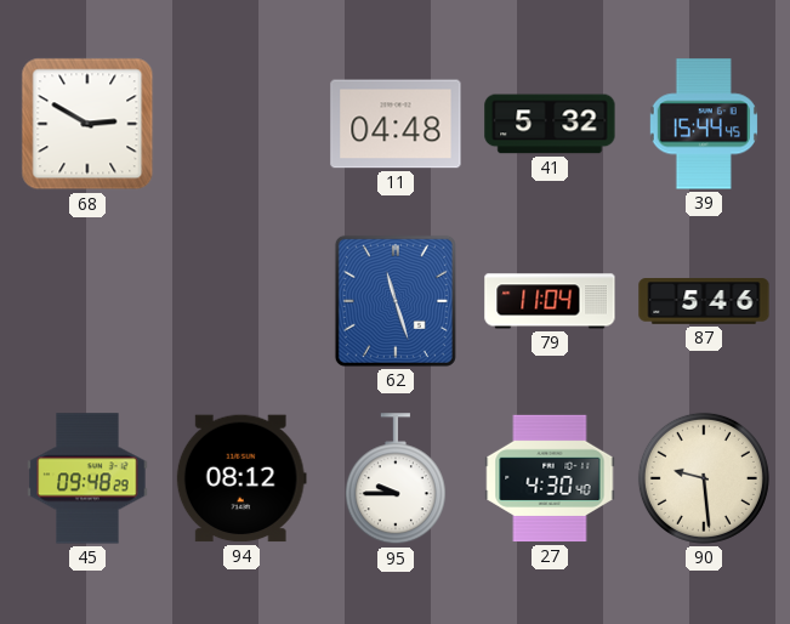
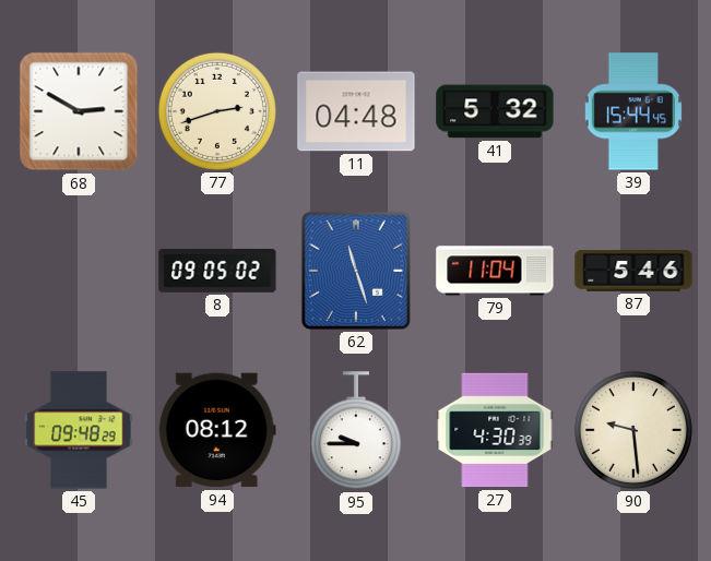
77: none -> 2:42 (217, 111)
8: none -> 09:05 (217, 271)
27: 4:30:40 -> 4:30:39 (495, 430)
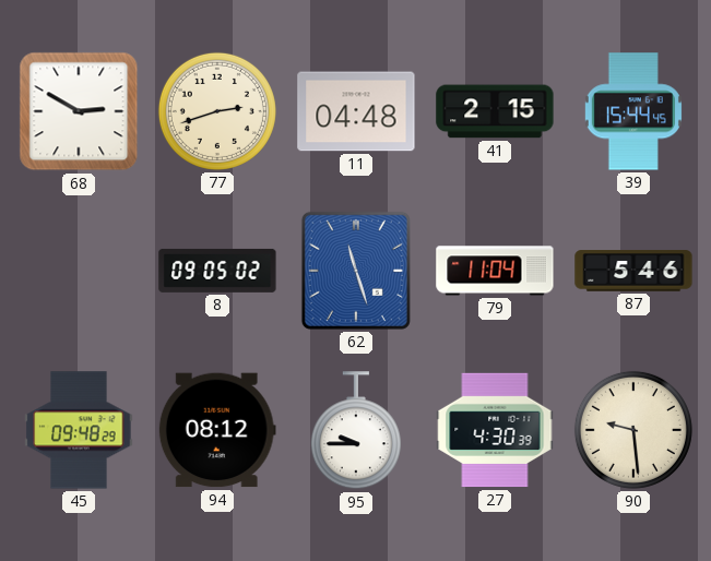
41: 5:32 -> 2:15 (495, 111)
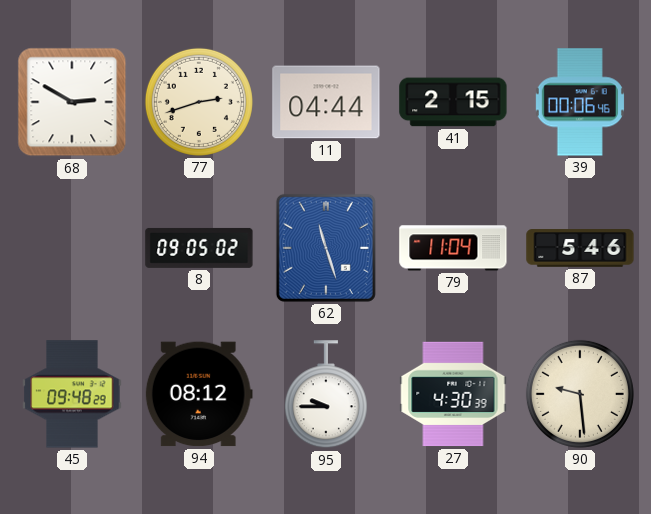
11: 04:48 -> 04:44 (326, 102)
39: 15:44 -> 00:06 (580, 102)
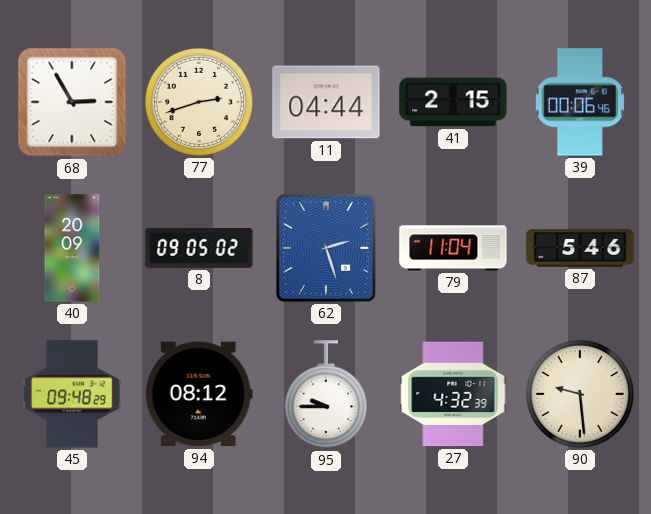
68: 2:50 -> 2:55 (72, 102)
40: none -> 20:09 (72, 248)
62: 11:27 -> 2:27 (326, 248)
27: 4:30 -> 4:32 (453, 394)
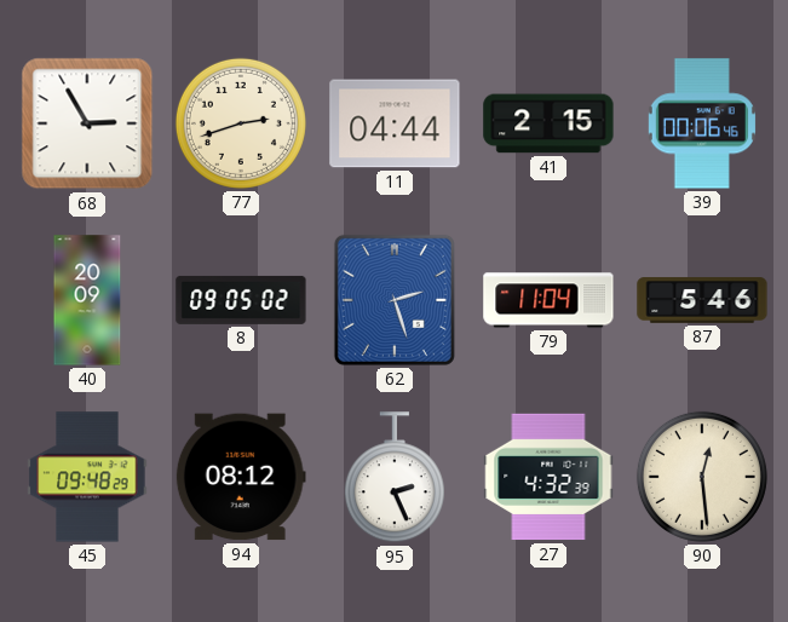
95: 9:45 -> 2:26 (395, 478)
90: 9:29 -> 12:29 (702, 477)
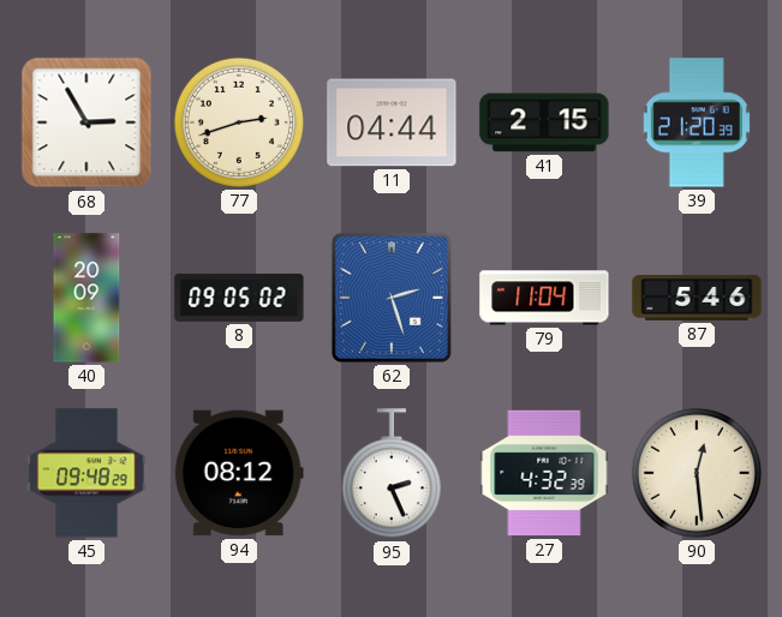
39: 00:06 -> 21:20 (697, 122)
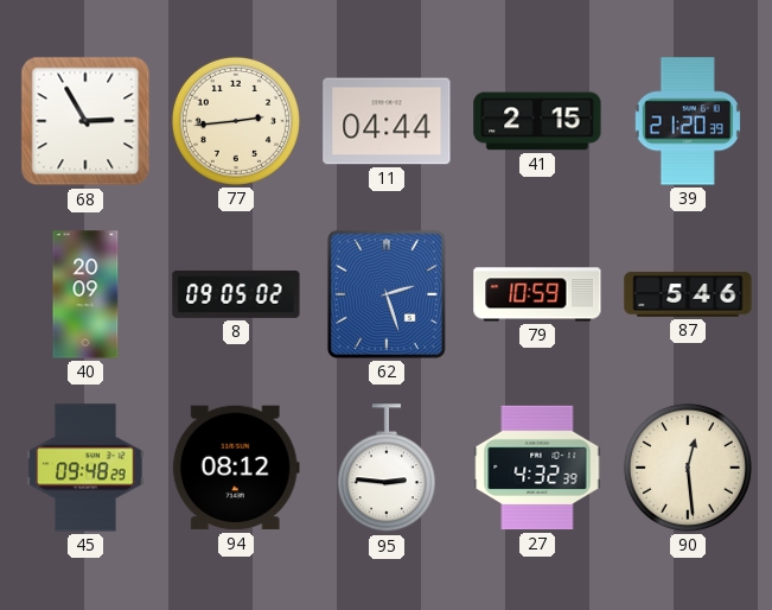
77: 2:42 -> 2:44 (236, 121)
79: 11:04 -> 10:59 (537, 294)
95: 2:26 -> 2:46 (387, 469)
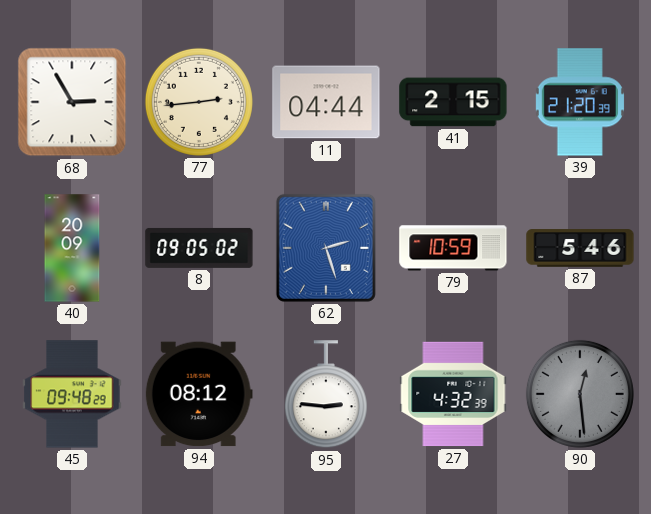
90 dial: cream -> grey (580, 394)
